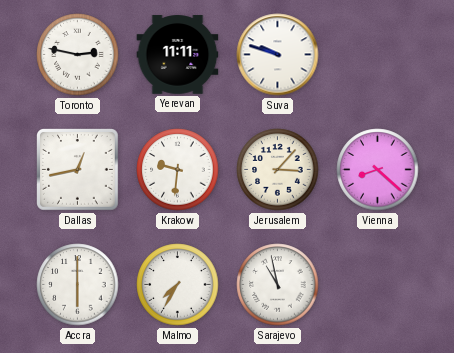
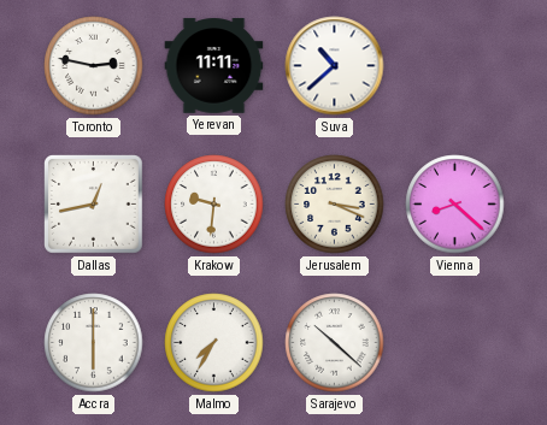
Suva: 9:48 -> 10:38 (335, 66)
Jerusalem: 3:07 -> 3:19 (335, 205)
Sarajevo: 10:58 -> 10:22 (335, 343)
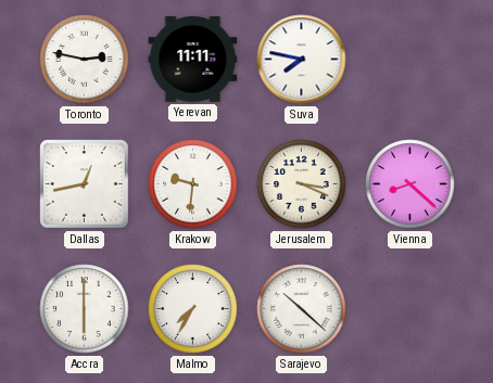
Suva: 10:38 -> 7:47 (302, 60)
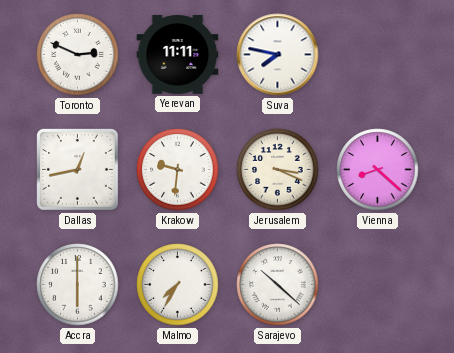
Toronto: 2:47 -> 2:49 (78, 55)
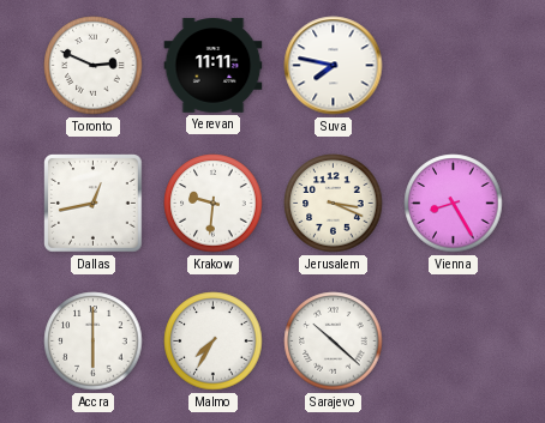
Vienna: 8:22 -> 8:25 (454, 204)
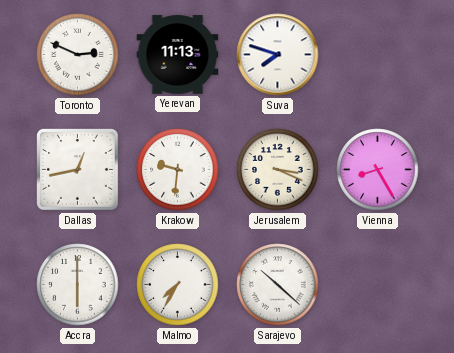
Yerevan: 11:11 -> 11:13 (178, 55)
Suva: 7:47 -> 7:48 (278, 55)
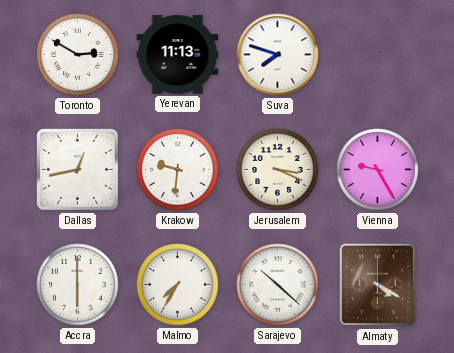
Toronto: 2:49 -> 2:50 (78, 55)
Vienna: 8:25 -> 9:25 (378, 170)
Almaty: none -> 4:20 (378, 285)
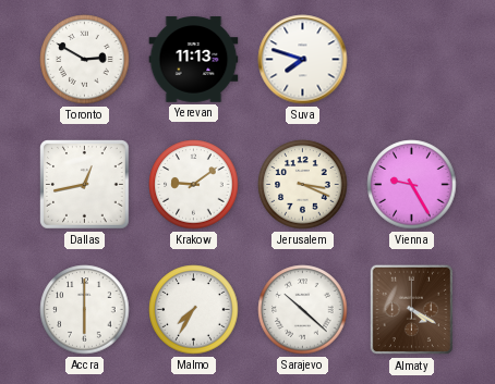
Krakow: 9:31 -> 9:09 (194, 185)
